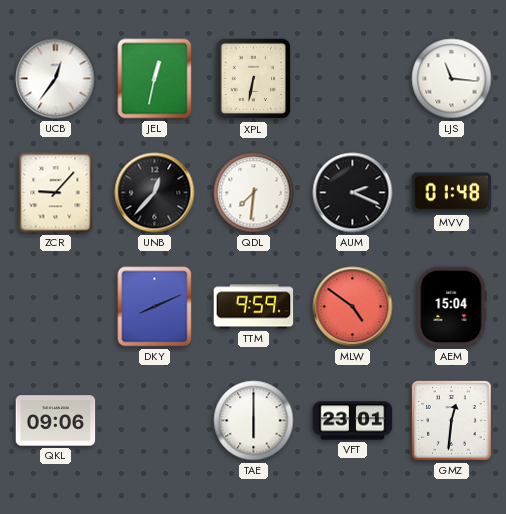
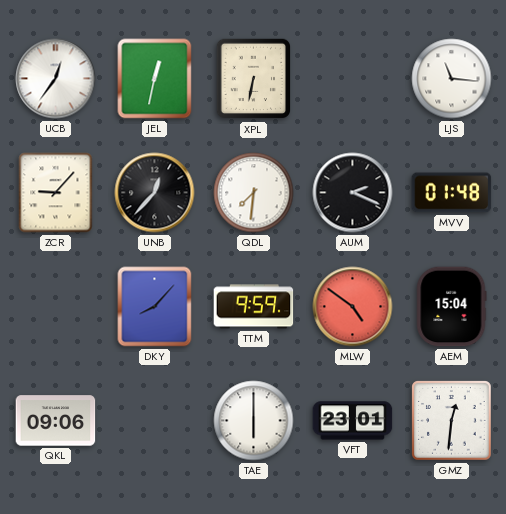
DKY: 8:11 -> 8:07 (155, 307)
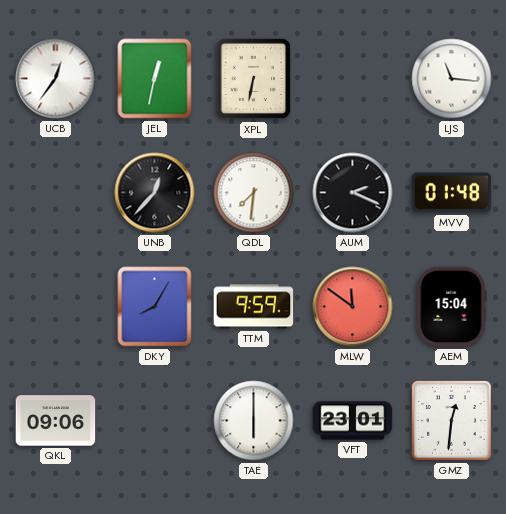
ZCR: 9:07 -> none (56, 193)
DKY: 8:07 -> 8:05 (155, 307)
MLW: 4:51 -> 11:51 (353, 307)
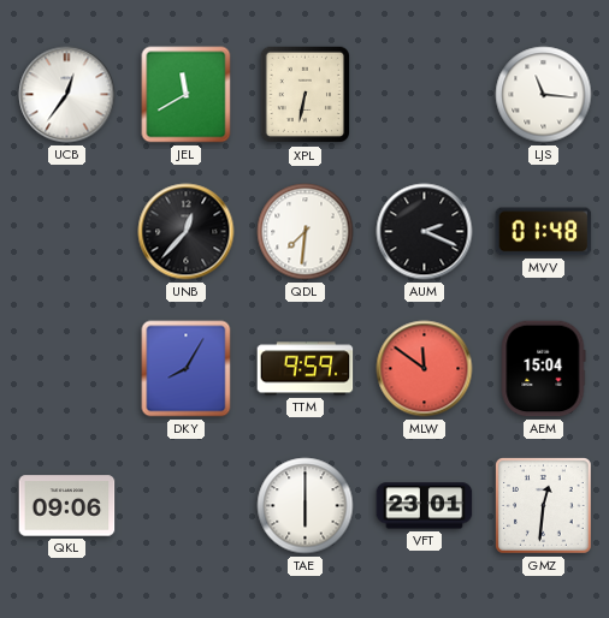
JEL: 12:32 -> 11:40 (187, 95)
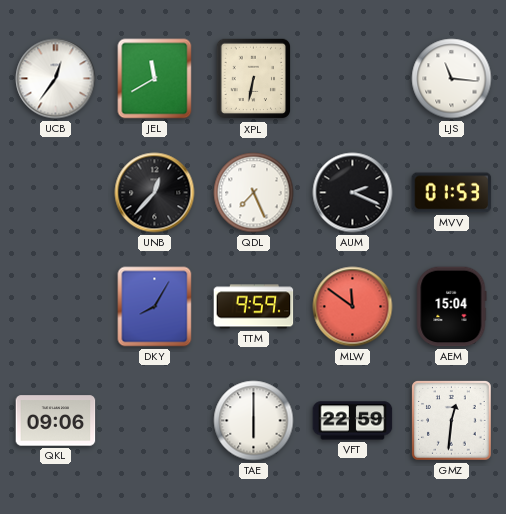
QDL: 7:31 -> 7:26 (254, 193)
MVV: 01:48 -> 01:53 (452, 193)
VFT: 23:01 -> 22:59 (353, 421)
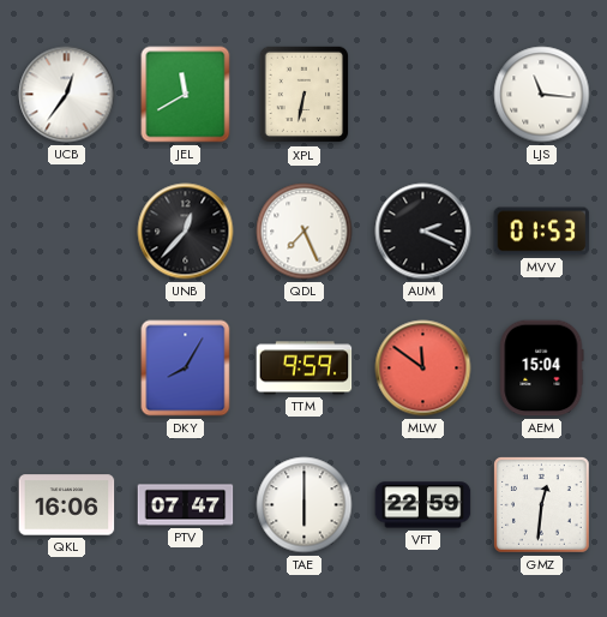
QKL: 09:06 -> 16:06 (67, 505)
PTV: none -> 07:47 (186, 505)
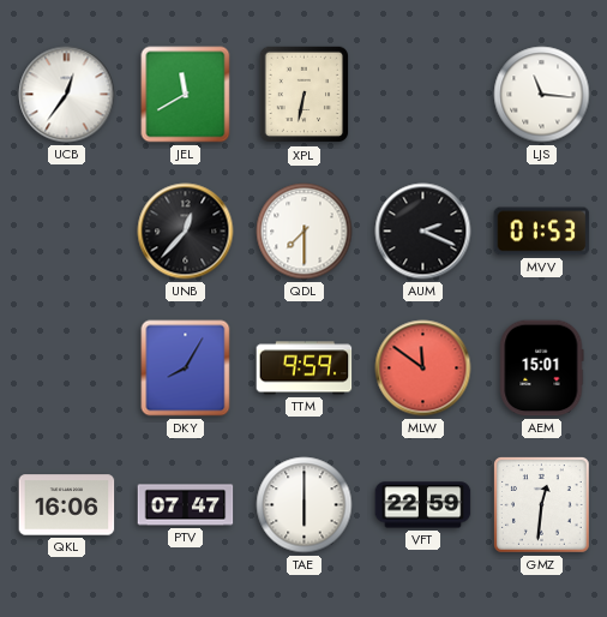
QDL: 7:26 -> 7:30 (305, 232)
AEM: 15:04 -> 15:01 (542, 369)
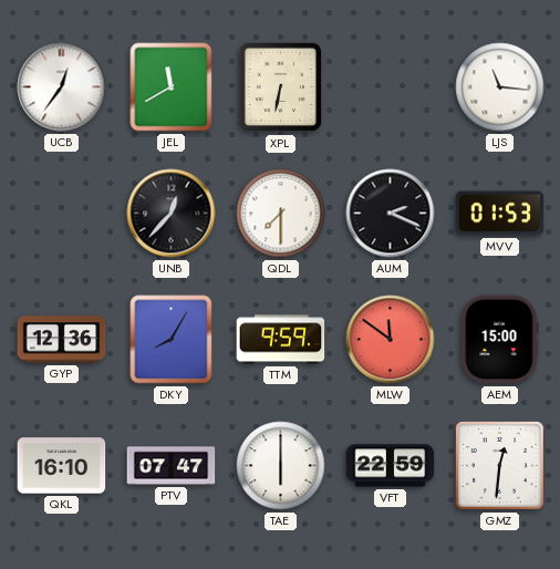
GYP: none -> 12:36 (62, 340)
AEM: 15:01 -> 15:00 (500, 340)
QKL: 16:06 -> 16:10 (62, 466)
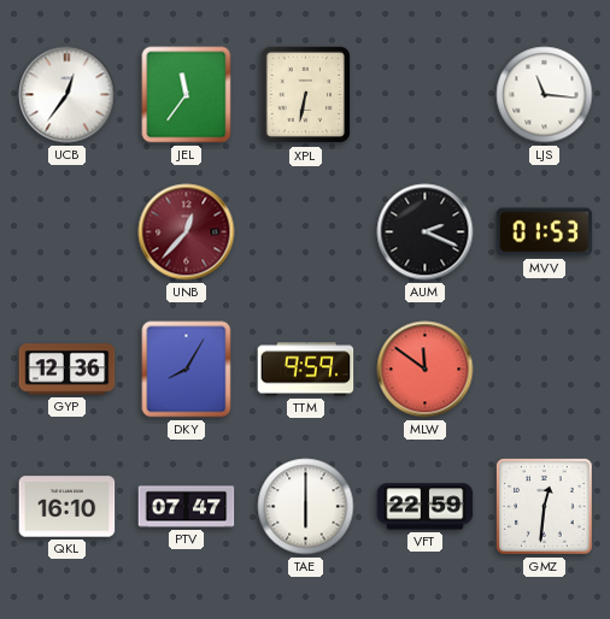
JEL: 11:40 -> 11:36 (187, 95)
UNB dial: black -> burgundy (187, 232)
QDL: 7:30 -> none (281, 214)
AEM: 15:00 -> none (500, 340)
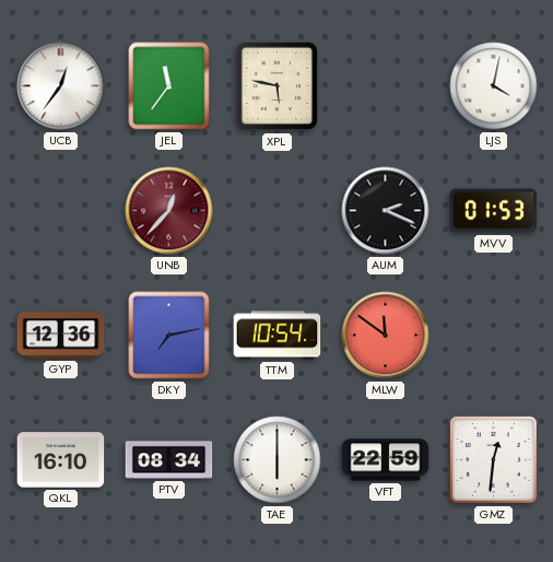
XPL: 6:32 -> 5:47 (278, 86)
LJS: 11:16 -> 4:02 (494, 86)
DKY: 8:05 -> 7:13 (169, 336)
TTM: 9:59 -> 10:54 (278, 336)
PTV: 07:47 -> 08:34 (169, 460)
